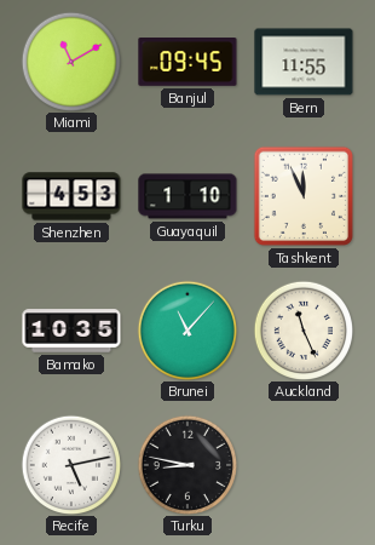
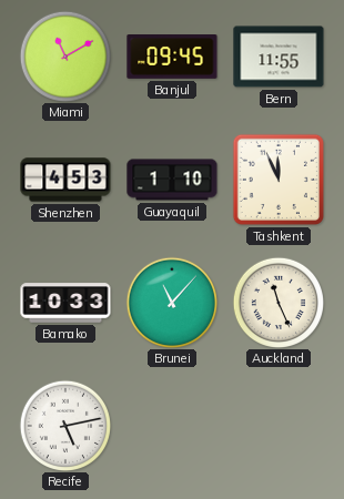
Bamako: 10:35 -> 10:33 (65, 303)
Turku: 8:47 -> none (186, 464)
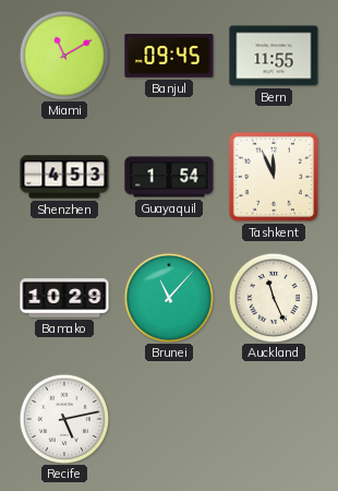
Guayaquil: 1:10 -> 1:54 (169, 177)
Bamako: 10:33 -> 10:29 (64, 298)
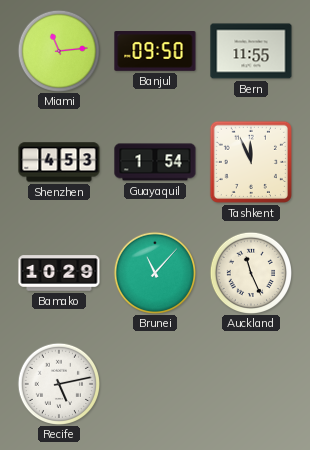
Miami: 11:10 -> 11:14 (58, 50)
Banjul: 09:45 -> 09:50 (155, 52)
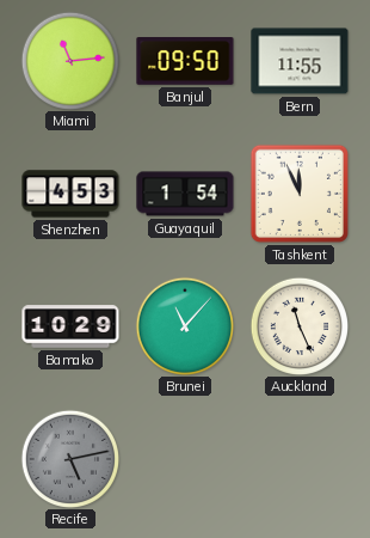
Recife dial: white -> grey (69, 458)
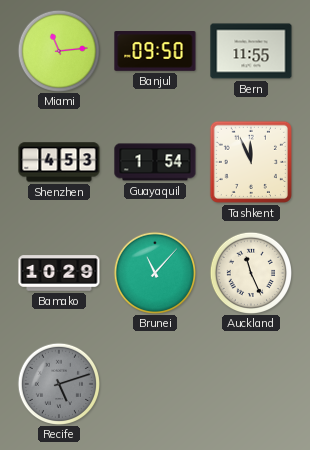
Recife: 5:13 -> 5:12 (58, 383)
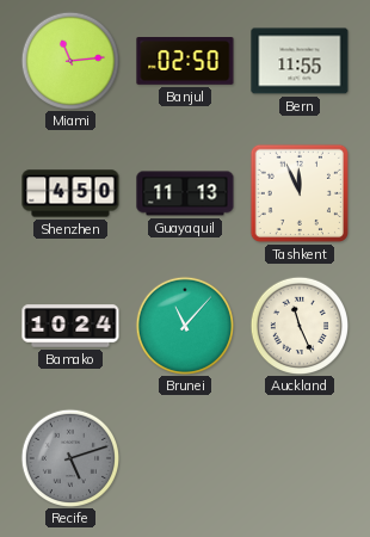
Banjul: 09:50 -> 02:50 (185, 62)
Shenzhen: 4:53 -> 4:50 (70, 193)
Guayaquil: 1:54 -> 11:13 (185, 193)
Bamako: 10:29 -> 10:24 (70, 326)
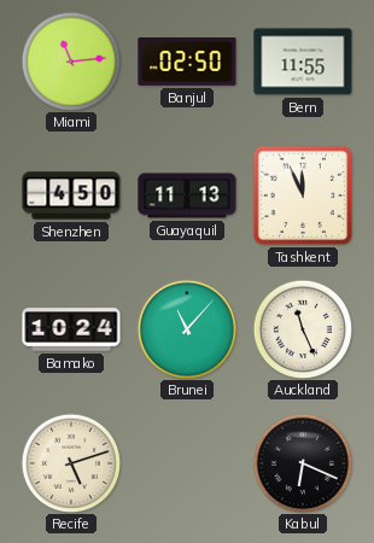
Recife dial: grey -> cream (70, 462)
Kabul: none -> 6:19 (302, 462)
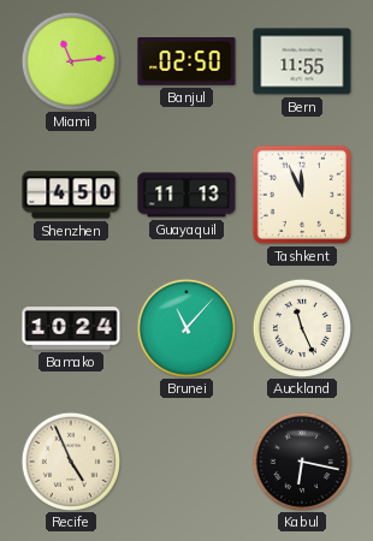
Recife: 5:12 -> 4:56 (70, 460)
Kabul: 6:19 -> 6:17 (301, 460)
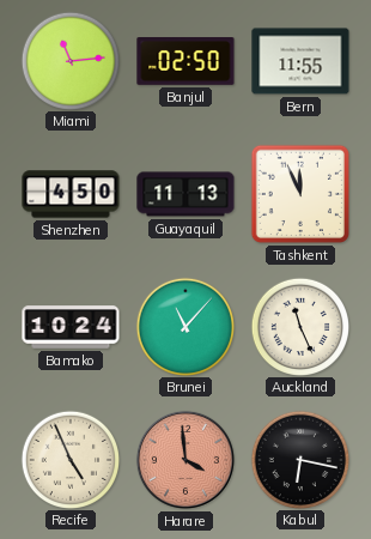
Harare: none -> 3:59 (185, 460)
